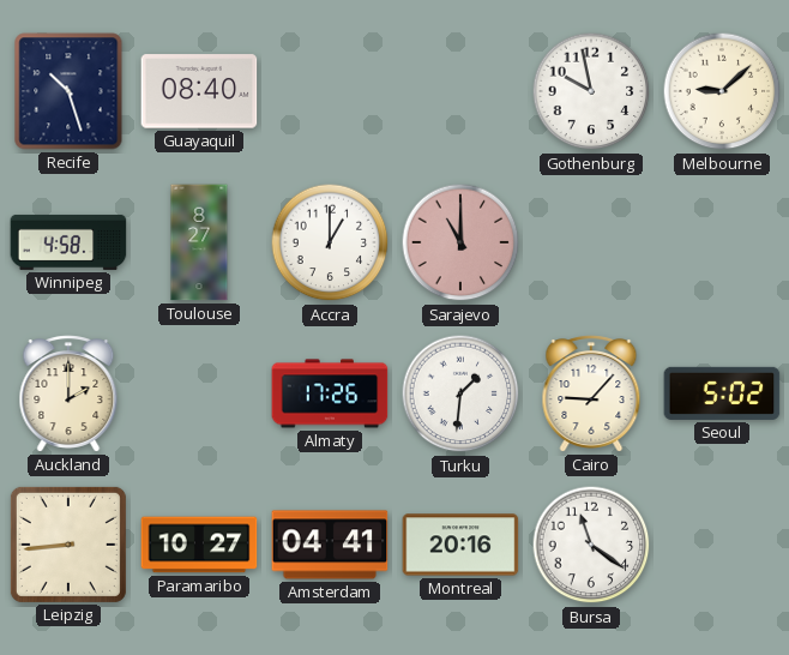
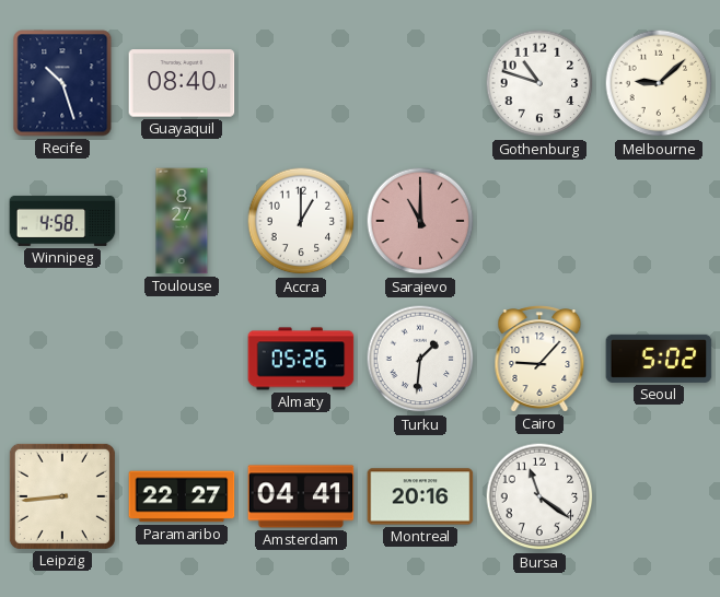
Gothenburg: 9:58 -> 10:48 (539, 83)
Auckland: 2:00 -> none (68, 393)
Almaty: 17:26 -> 05:26 (301, 359)
Paramaribo: 10:27 -> 22:27 (182, 496)
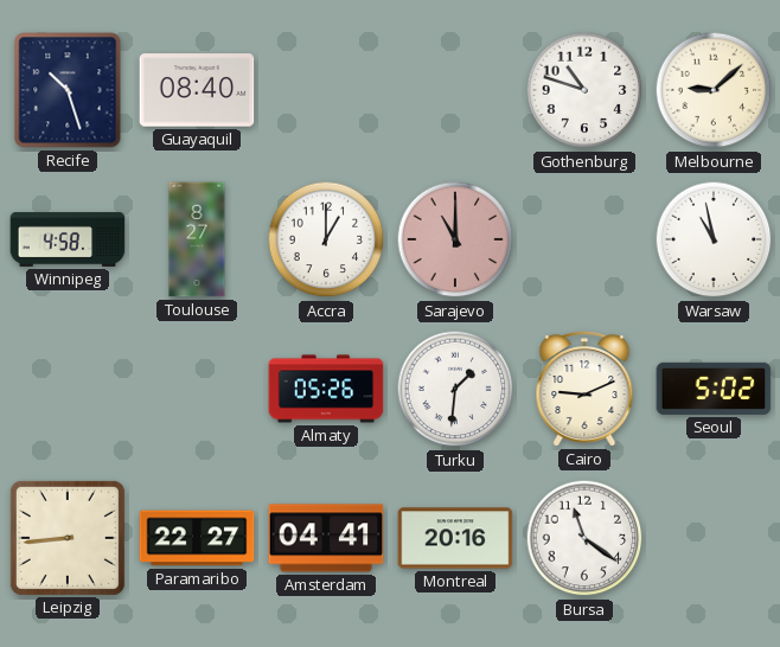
Warsaw: none -> 10:58 (714, 239)
Cairo: 9:07 -> 9:11 (584, 389)
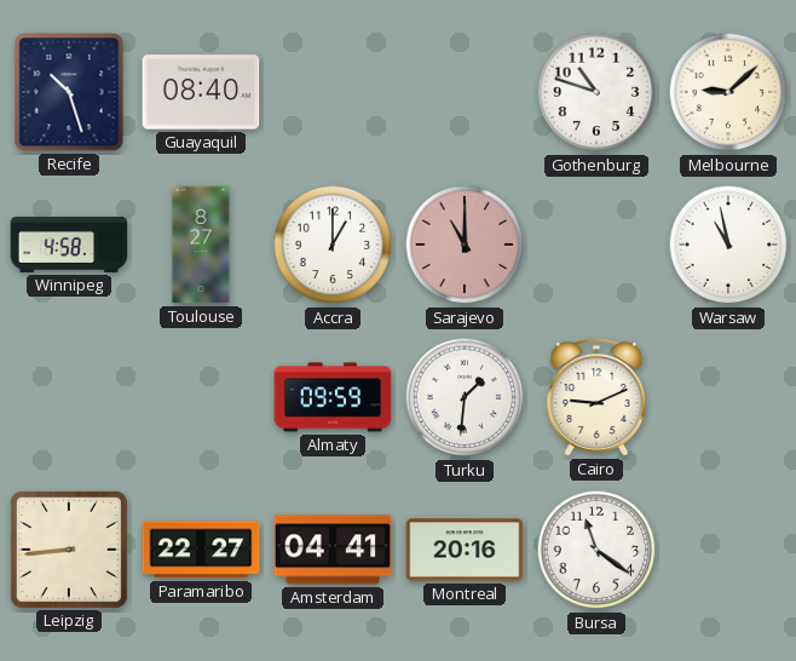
Almaty: 05:26 -> 09:59 (333, 397)
Seoul: 5:02 -> none (714, 389)
